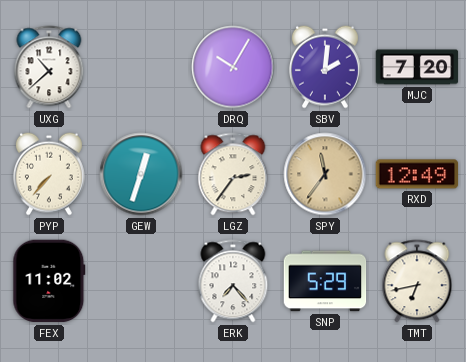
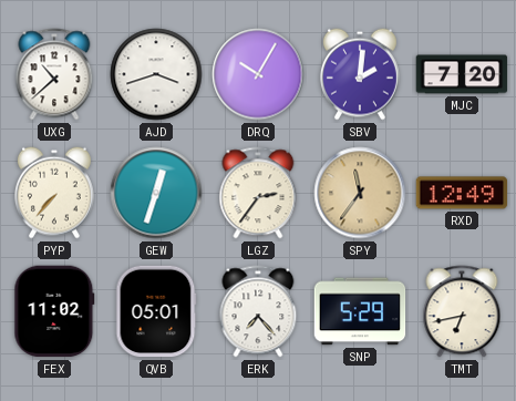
AJD: none -> 3:42 (156, 74)
QVB: none -> 05:01 (156, 311)
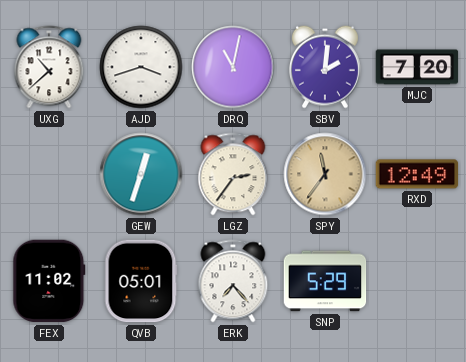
DRQ: 10:05 -> 11:02 (233, 67)
PYP: 7:37 -> none (54, 193)
TMT: 6:43 -> none (462, 311)
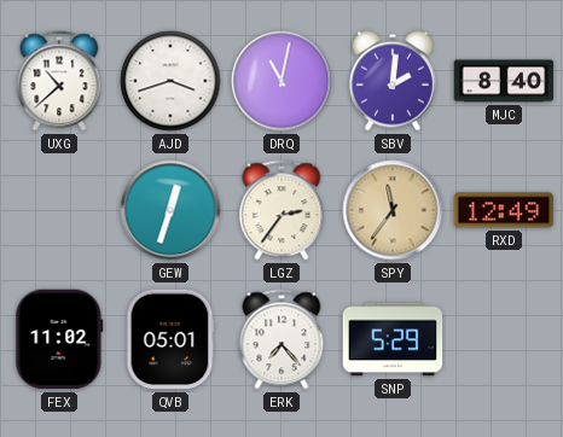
MJC: 7:20 -> 8:40 (504, 81)
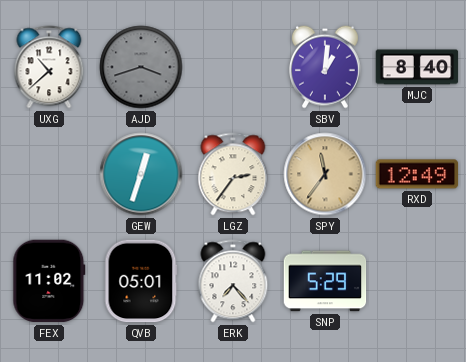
AJD dial: white -> grey (141, 67)
DRQ: 11:02 -> none (281, 81)
SBV: 2:01 -> 1:01 (325, 67)
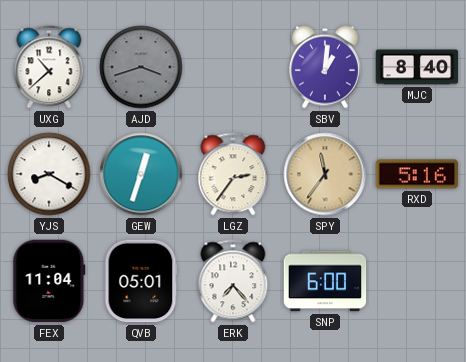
YJS: none -> 8:20 (49, 174)
RXD: 12:49 -> 5:16 (417, 174)
FEX: 11:02 -> 11:04 (49, 281)
SNP: 5:29 -> 6:00 (325, 281)
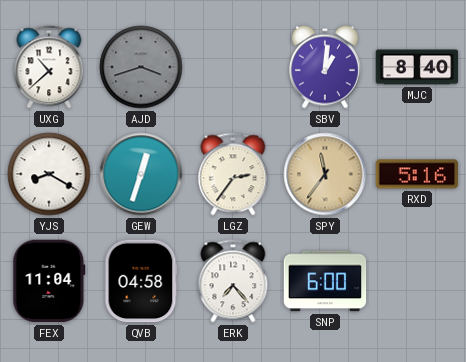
QVB: 05:01 -> 04:58 (141, 281)
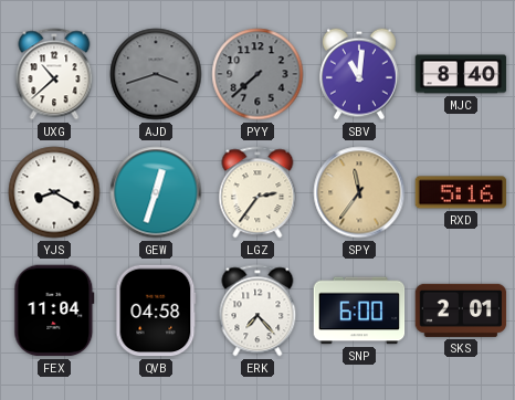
PYY: none -> 7:38 (257, 74)
SBV: 1:01 -> 11:01 (359, 74)
SKS: none -> 2:01 (461, 310)
